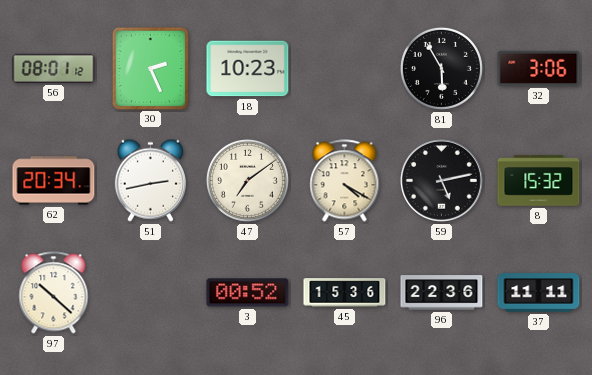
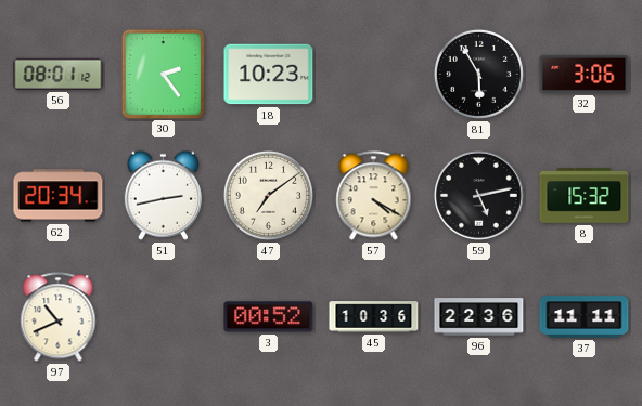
30: 2:26 -> 2:24 (163, 74)
97: 10:22 -> 10:41 (59, 317)
45: 15:36 -> 10:36 (374, 317)
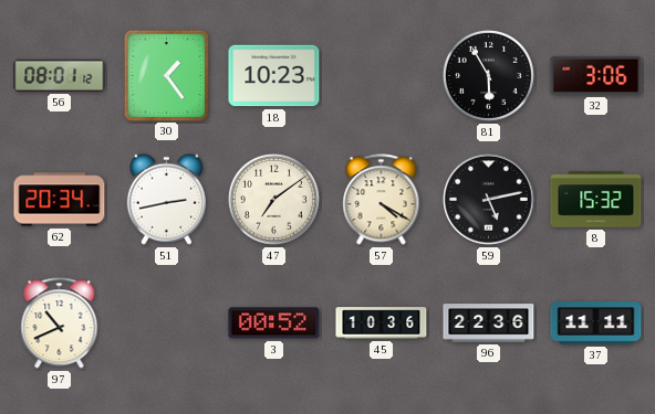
30: 2:24 -> 1:24 (166, 75)
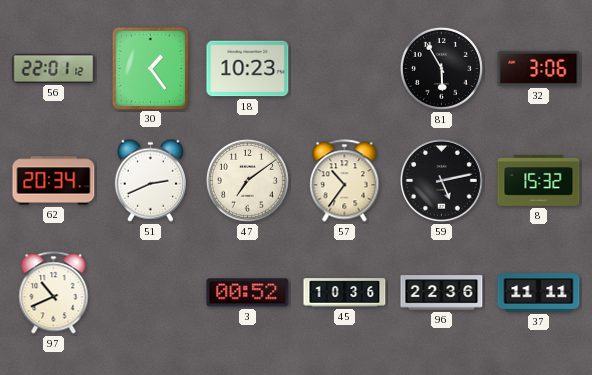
56: 08:01 -> 22:01 (54, 68)
51: 2:43 -> 2:41 (150, 180)
57: 4:20 -> 10:36 (345, 181)
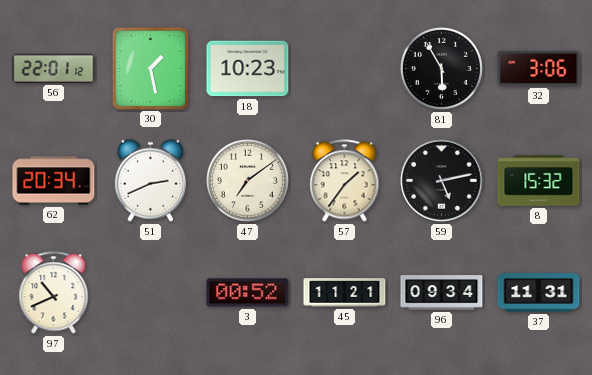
30: 1:24 -> 1:28 (150, 68)
57: 10:36 -> 1:36 (345, 181)
45: 10:36 -> 11:21 (345, 293)
96: 22:36 -> 09:34 (442, 293)
37: 11:11 -> 11:31 (539, 293)
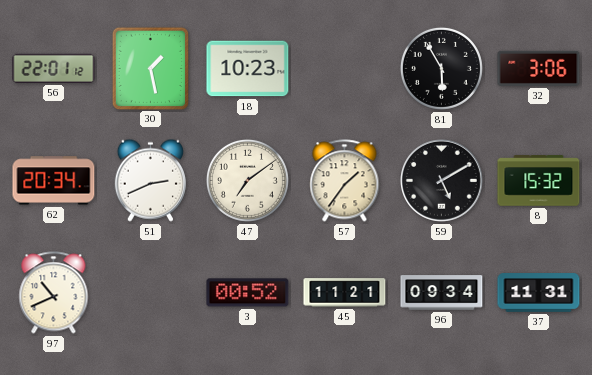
59: 5:13 -> 5:10 (442, 181)
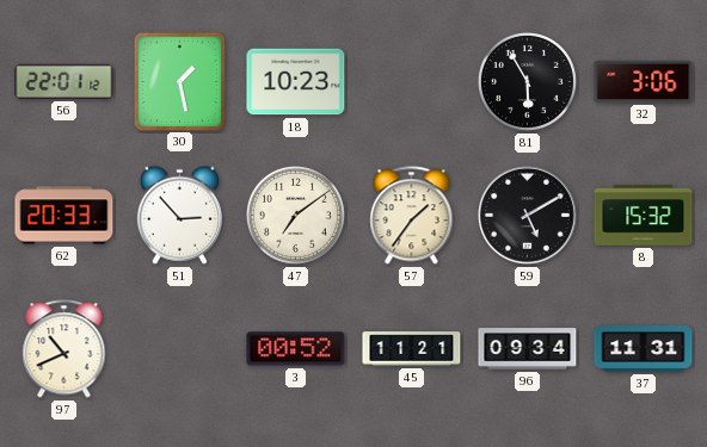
62: 20:34 -> 20:33 (64, 216)
51: 2:41 -> 2:53 (179, 215)
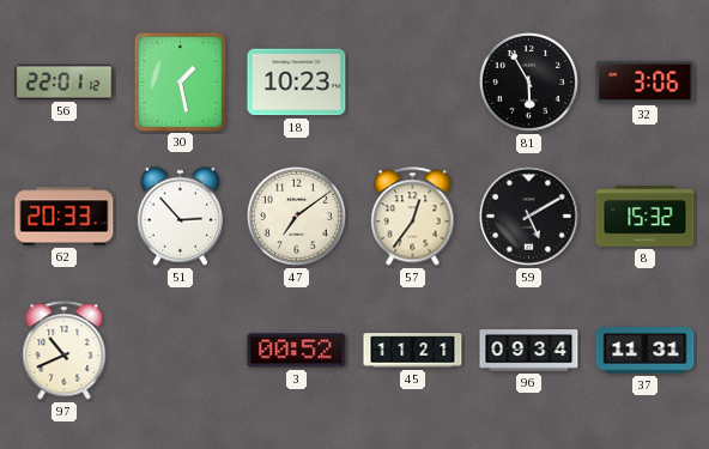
57: 1:36 -> 12:36 (413, 217)
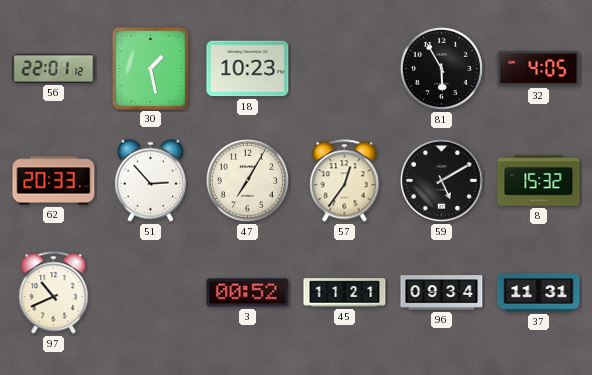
32: 3:06 -> 4:05 (539, 68)
47: 7:09 -> 7:05 (247, 180)
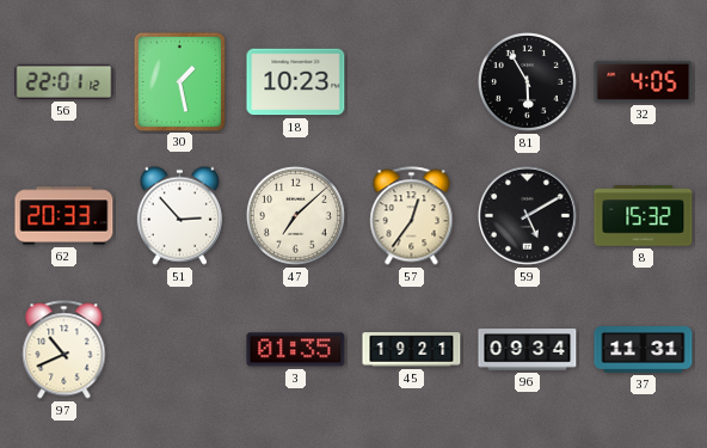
47: 7:05 -> 7:08 (295, 215)
3: 00:52 -> 01:35 (296, 350)
45: 11:21 -> 19:21 (412, 350)
